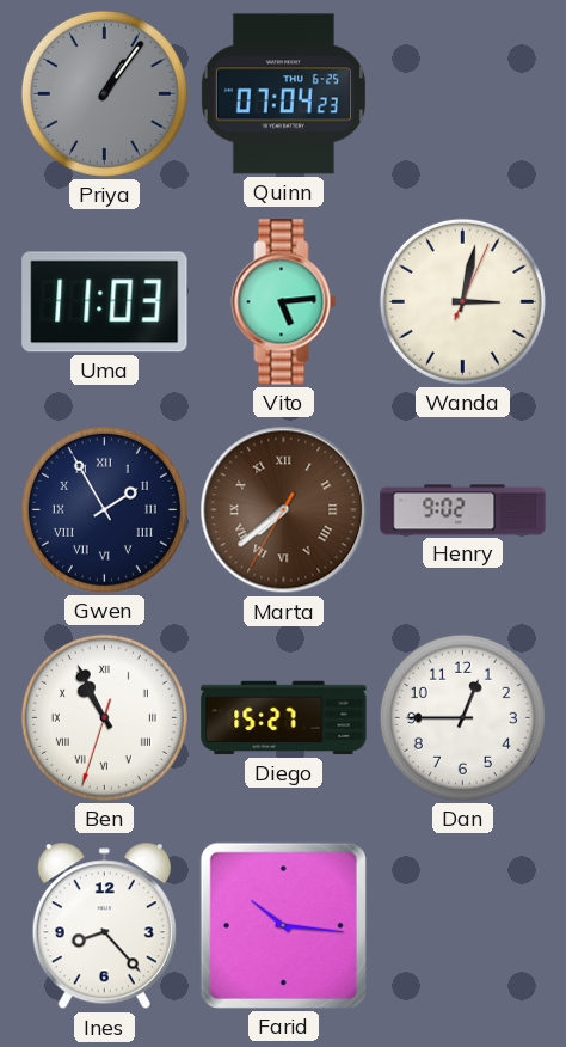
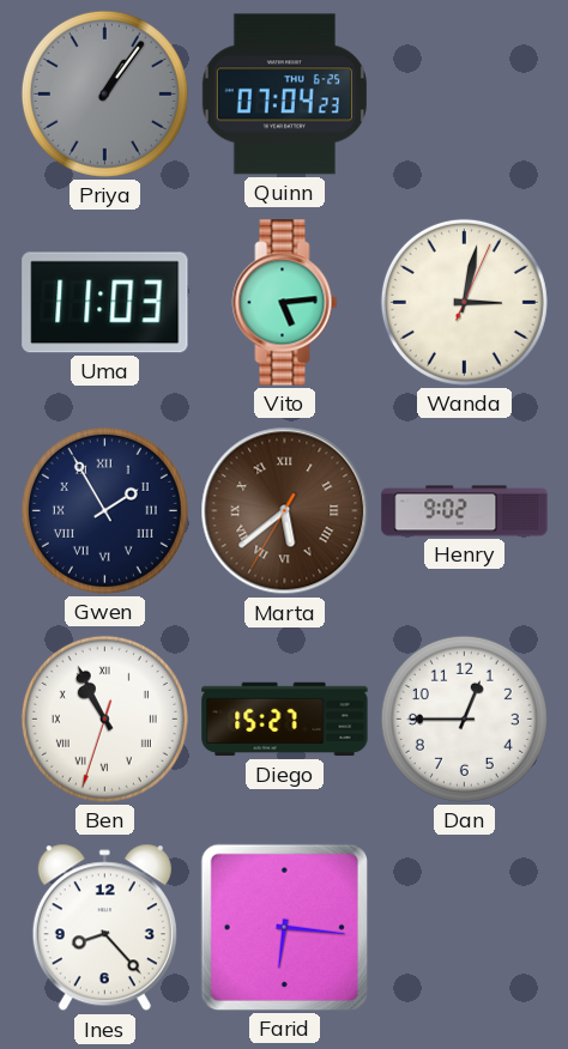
Marta: 7:38 -> 5:38 (285, 511)
Farid: 10:16 -> 6:16 (284, 927)
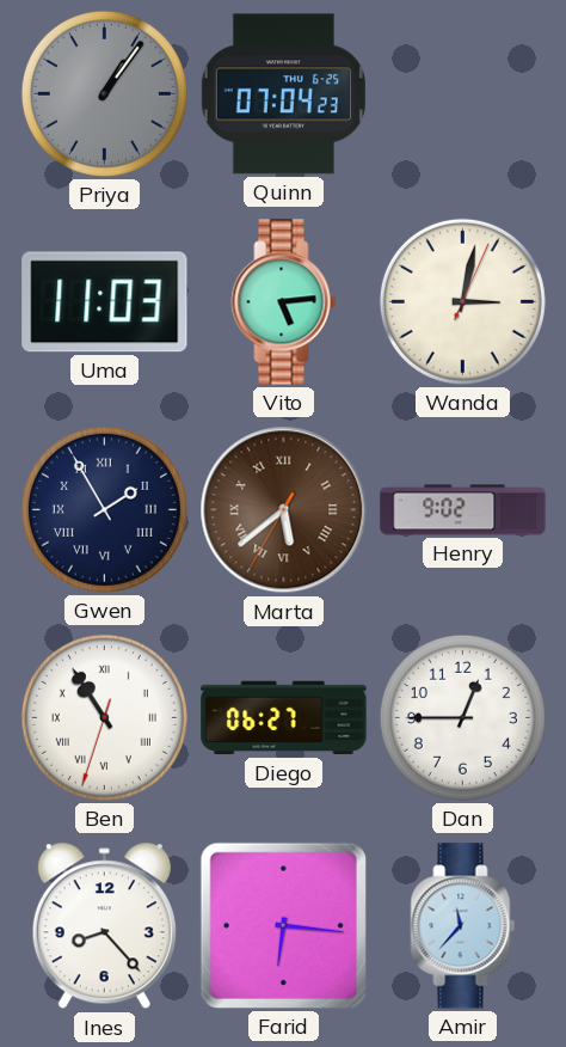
Ben: 10:55 -> 10:54 (104, 717)
Diego: 15:27 -> 06:27 (284, 718)
Amir: none -> 11:37 (463, 926)
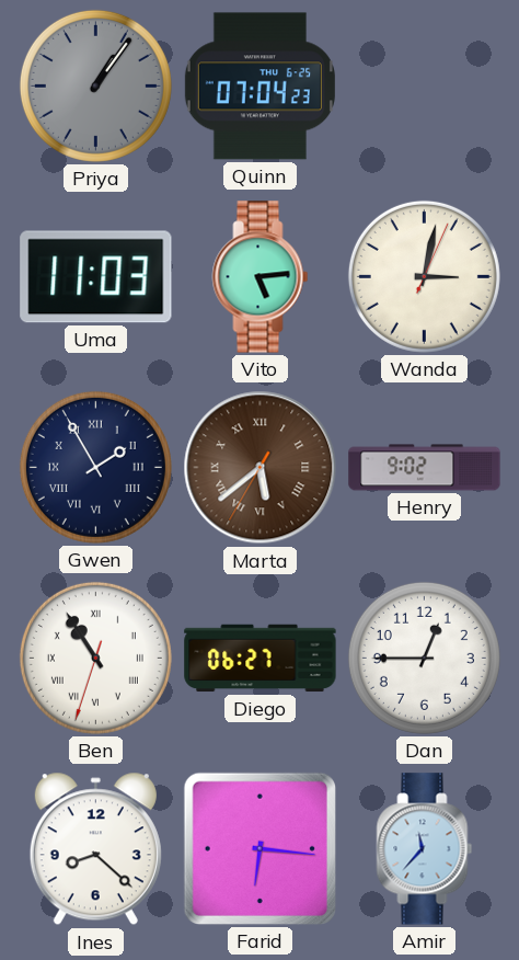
Ines: 8:23 -> 8:22 (95, 849)
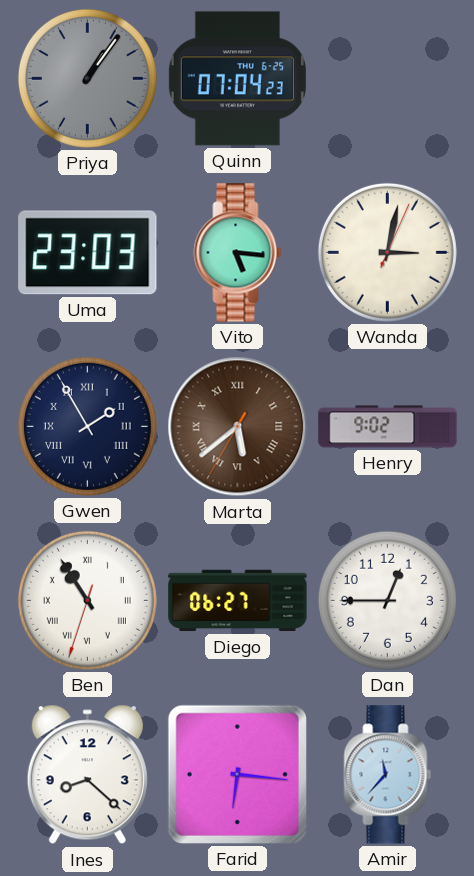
Uma: 11:03 -> 23:03 (88, 253)
Vito: 5:14 -> 5:16 (238, 253)
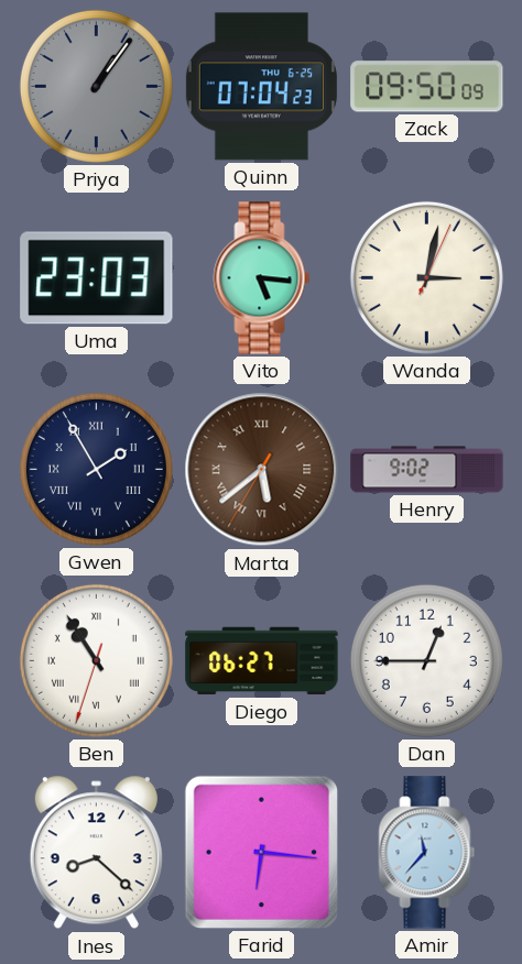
Zack: none -> 09:50 (427, 87)
